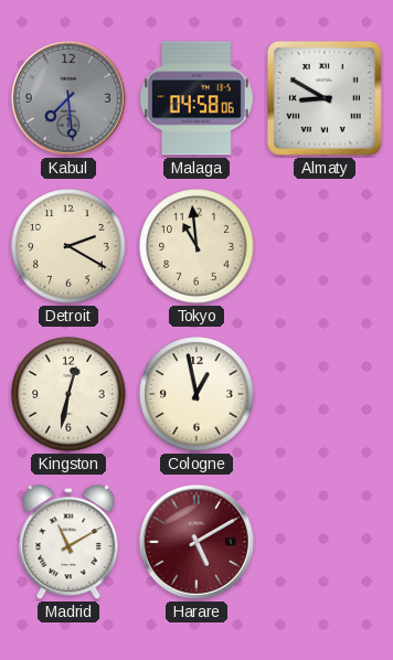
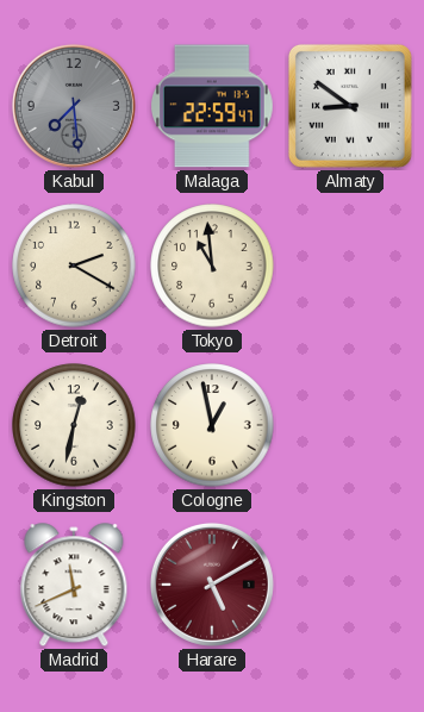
Malaga: 04:58 -> 22:59 (213, 106)
Almaty: 8:50 -> 8:51 (350, 106)
Madrid: 11:10 -> 11:41 (74, 586)
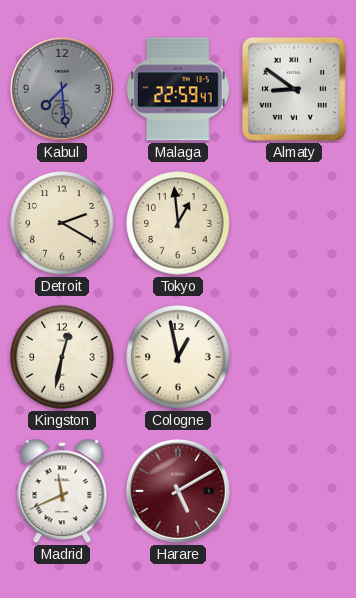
Tokyo: 10:59 -> 12:59 (178, 223)
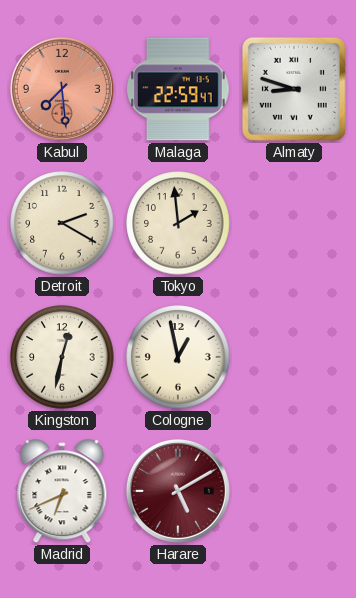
Kabul dial: grey -> salmon (62, 89)
Almaty: 8:51 -> 8:48 (294, 89)
Tokyo: 12:59 -> 1:59 (178, 223)
Madrid: 11:41 -> 6:41 (62, 492)
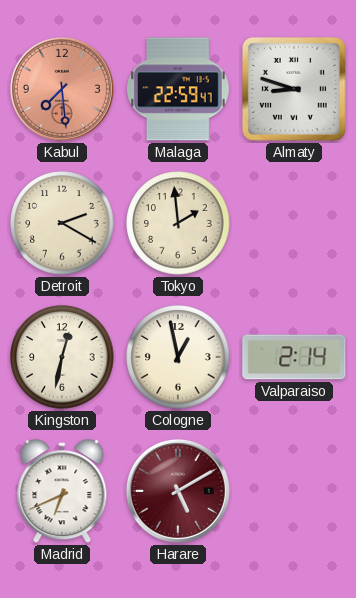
Valparaiso: none -> 2:14 (294, 357)
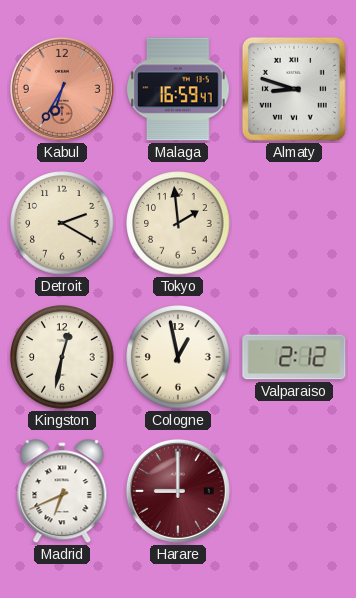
Kabul: 7:29 -> 6:35 (62, 89)
Malaga: 22:59 -> 16:59 (179, 89)
Valparaiso: 2:14 -> 2:12 (294, 357)
Harare: 5:10 -> 9:00 (178, 491)
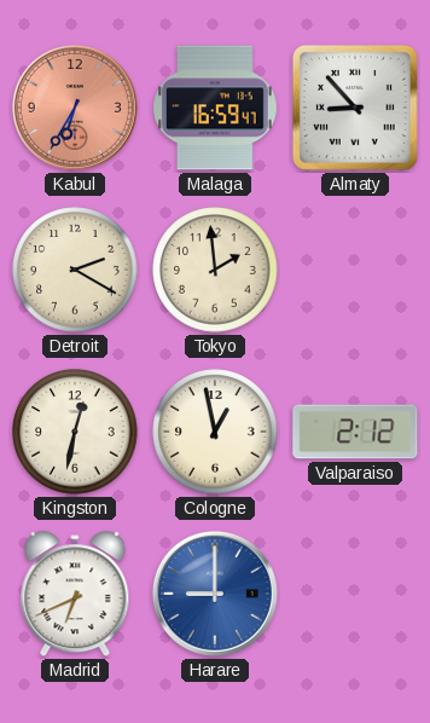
Almaty: 8:48 -> 8:53 (355, 108)
Harare dial: burgundy -> blue (215, 594)
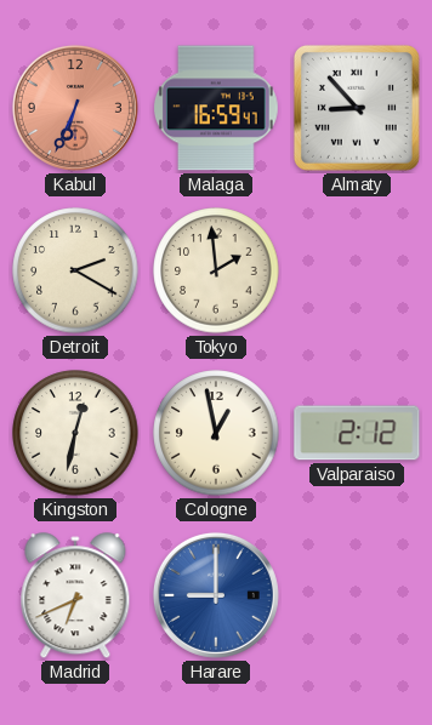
Kabul: 6:35 -> 6:34 (75, 108)
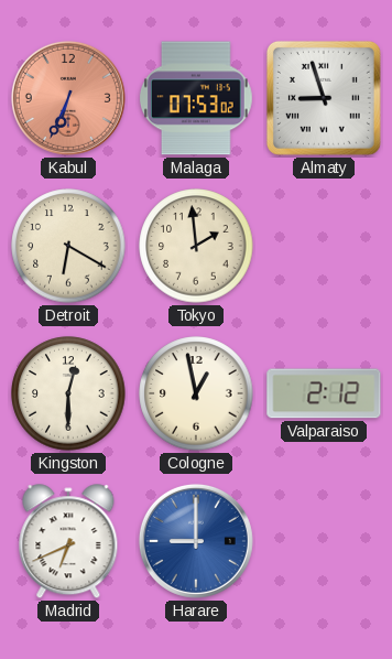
Malaga: 16:59 -> 07:53 (197, 98)
Almaty: 8:53 -> 8:57 (324, 98)
Detroit: 2:20 -> 6:20 (68, 246)
Kingston: 12:32 -> 12:30 (68, 393)
